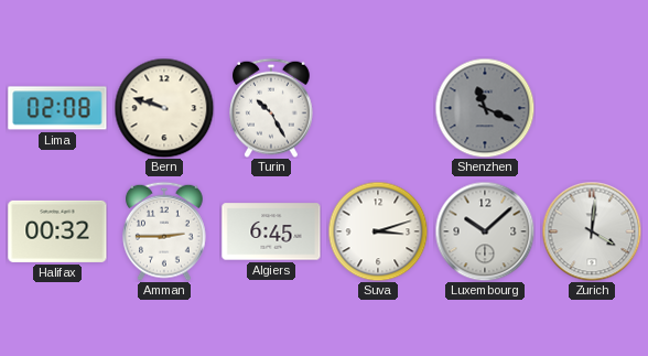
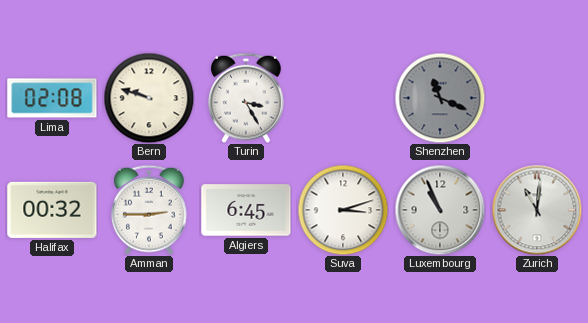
Turin: 10:25 -> 3:25 (247, 98)
Luxembourg: 10:08 -> 10:56 (440, 210)
Zurich: 4:01 -> 11:01 (537, 210)
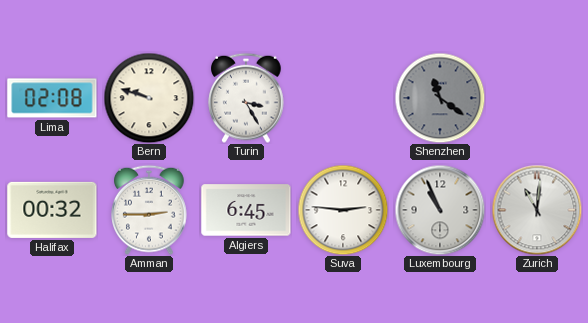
Shenzhen: 11:19 -> 11:21 (440, 98)
Suva: 3:12 -> 2:46 (343, 210)
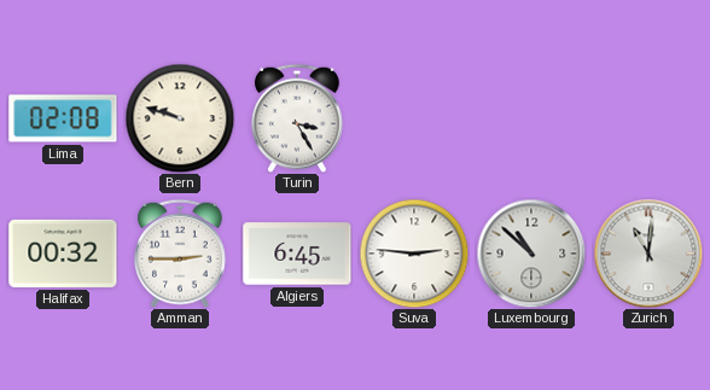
Shenzhen: 11:21 -> none (440, 98)
Luxembourg: 10:56 -> 10:52 (531, 254)
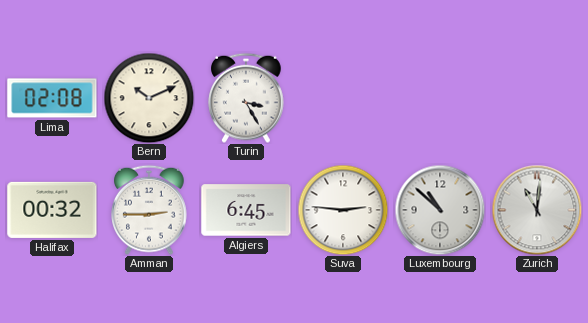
Bern: 9:48 -> 10:11 (149, 98)
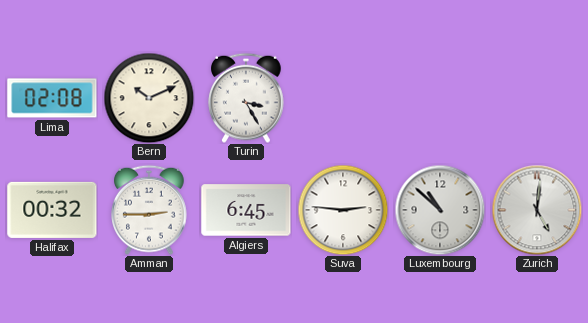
Zurich: 11:01 -> 5:01 (537, 210)
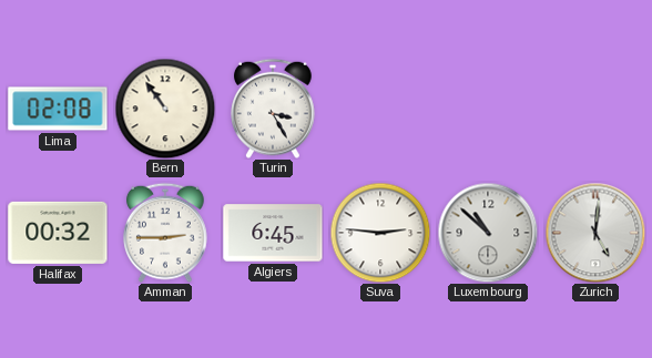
Bern: 10:11 -> 10:54 (165, 109)
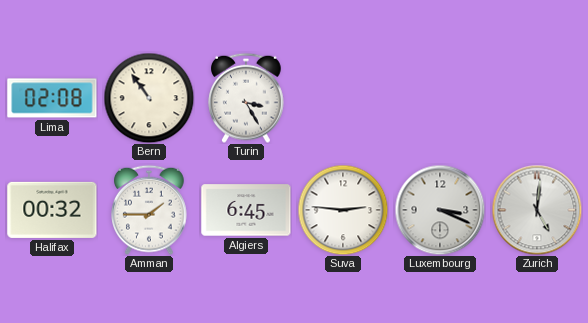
Amman: 2:45 -> 1:45 (150, 210)
Luxembourg: 10:52 -> 3:19 (440, 210)
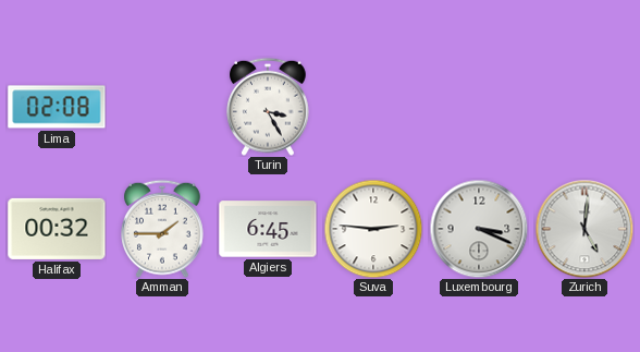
Bern: 10:54 -> none (149, 98)
